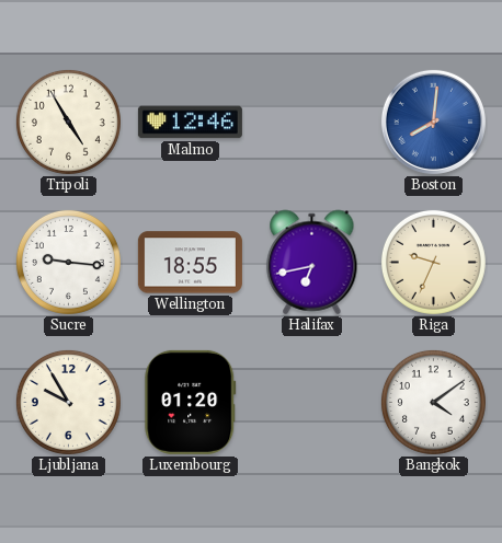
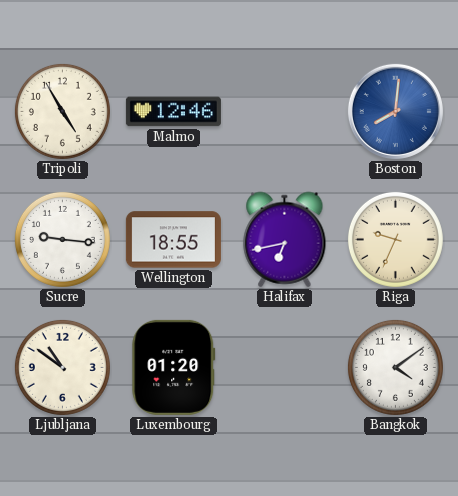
Ljubljana: 9:55 -> 10:51 (62, 367)
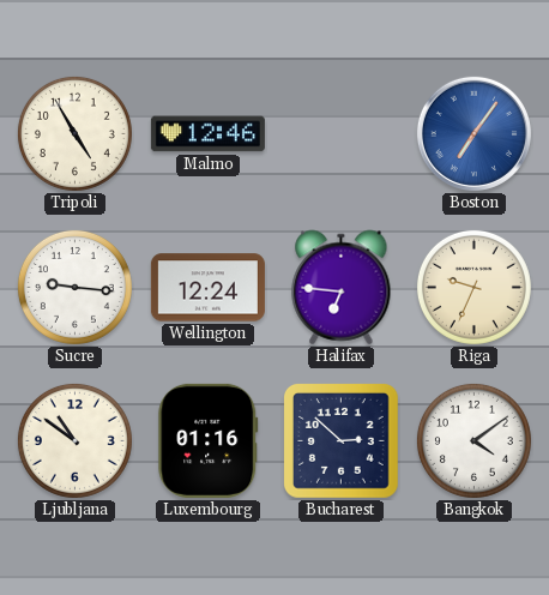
Boston: 8:01 -> 7:06 (473, 133)
Wellington: 18:55 -> 12:24 (207, 288)
Halifax: 6:43 -> 6:46 (342, 288)
Luxembourg: 01:20 -> 01:16 (209, 440)
Bucharest: none -> 2:52 (342, 441)
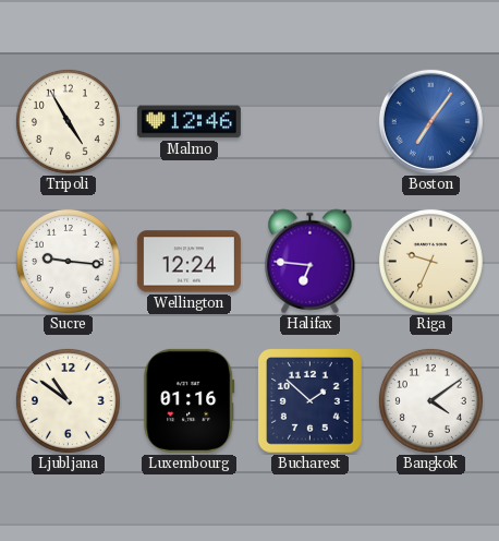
Bucharest: 2:52 -> 1:52 (311, 401)
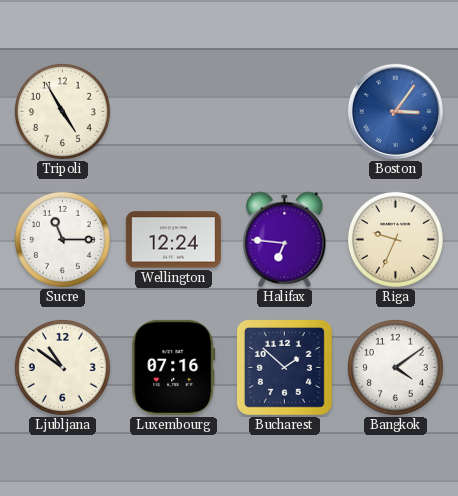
Malmo: 12:46 -> none (188, 122)
Boston: 7:06 -> 3:06 (395, 111)
Sucre: 9:16 -> 11:15 (62, 239)
Luxembourg: 01:16 -> 07:16 (174, 367)
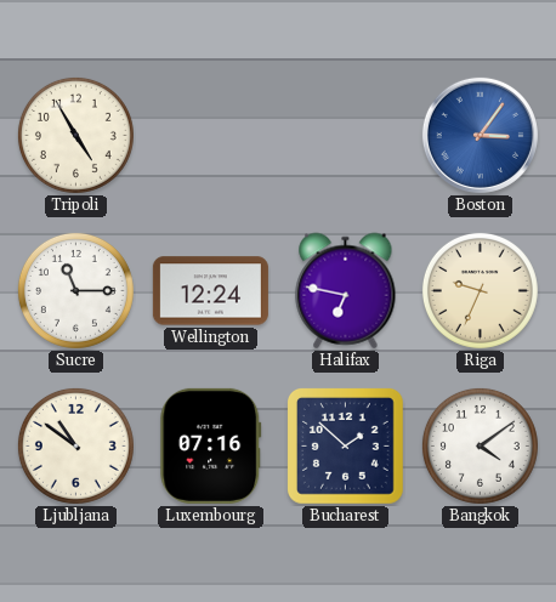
Halifax: 6:46 -> 6:47 (346, 291)
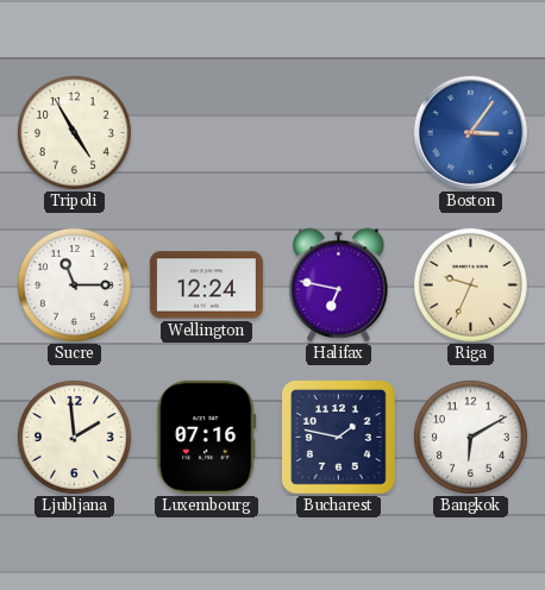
Ljubljana: 10:51 -> 1:59 (74, 437)
Bucharest: 1:52 -> 1:47 (339, 438)
Bangkok: 4:09 -> 6:10 (470, 437)
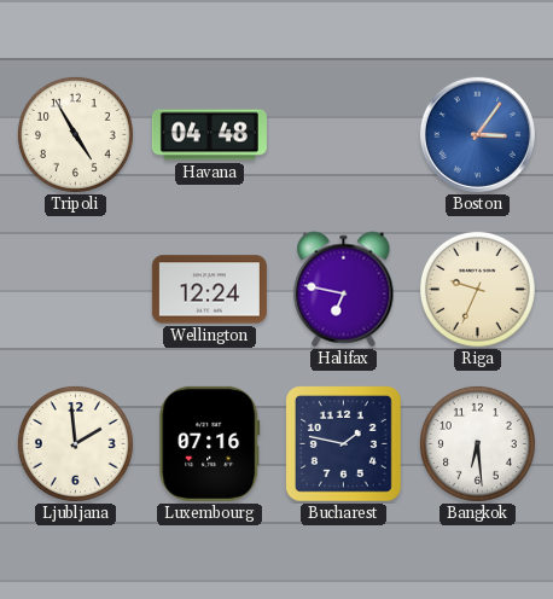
Havana: none -> 04:48 (209, 135)
Sucre: 11:15 -> none (74, 284)
Bangkok: 6:10 -> 6:29 (477, 443)
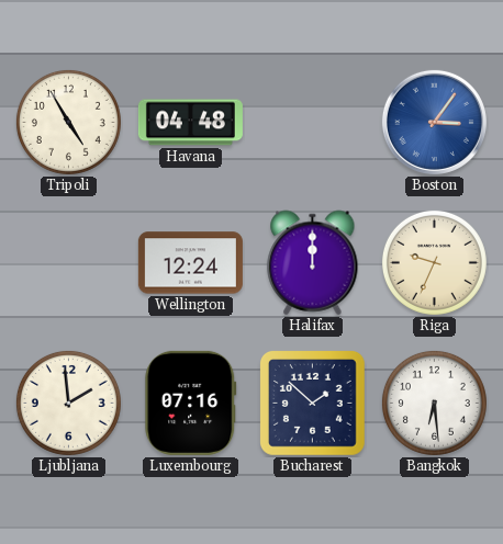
Halifax: 6:47 -> 12:00 (313, 263)
Bucharest: 1:47 -> 1:52 (313, 404)
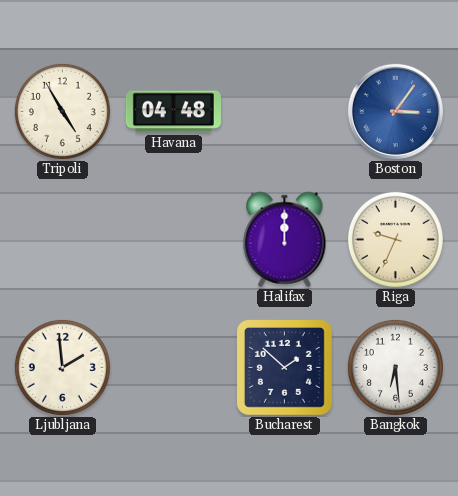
Wellington: 12:24 -> none (190, 263)
Luxembourg: 07:16 -> none (191, 403)
